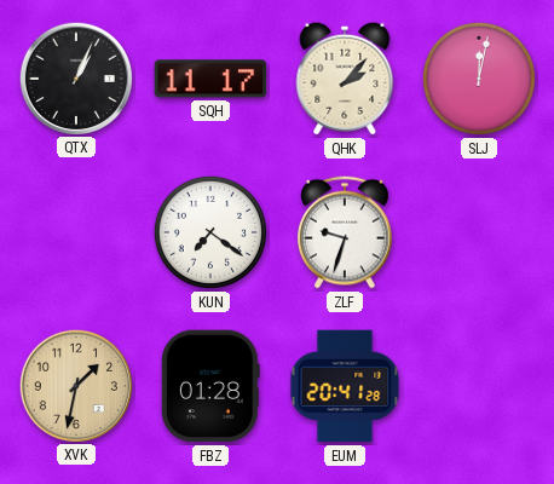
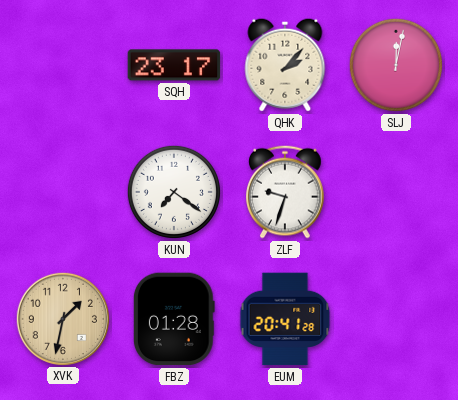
QTX: 1:04 -> none (75, 77)
SQH: 11:17 -> 23:17 (174, 65)
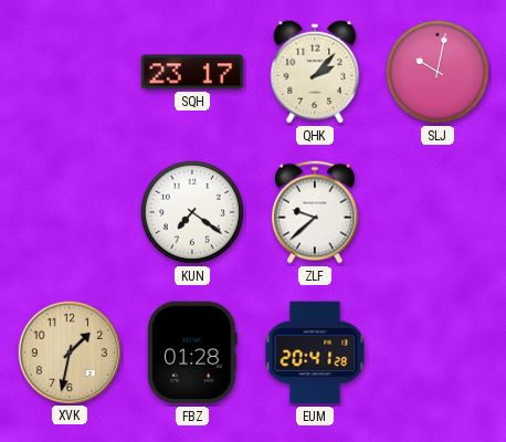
SLJ: 12:02 -> 10:02 (438, 72)
ZLF: 9:33 -> 9:38 (316, 212)
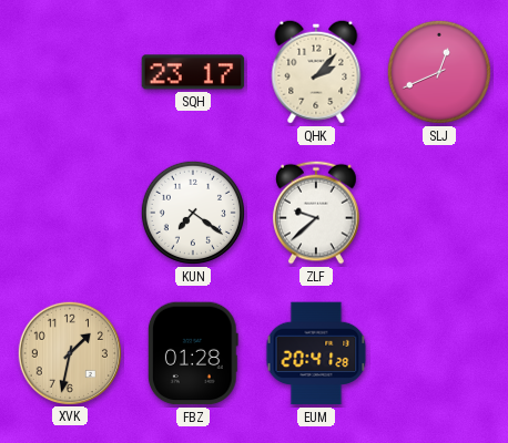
SLJ: 10:02 -> 12:41 (439, 72)
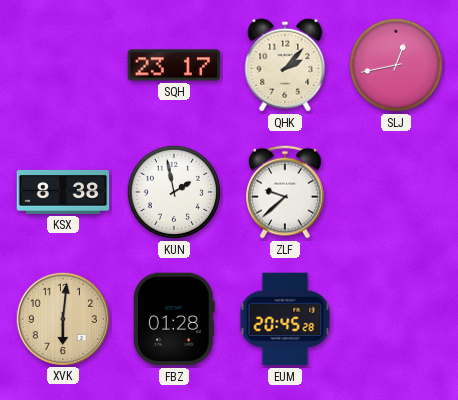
SLJ: 12:41 -> 12:43 (396, 65)
KSX: none -> 8:38 (63, 192)
KUN: 7:21 -> 1:58 (174, 192)
XVK: 1:32 -> 6:01 (62, 318)
EUM: 20:41 -> 20:45 (285, 319)
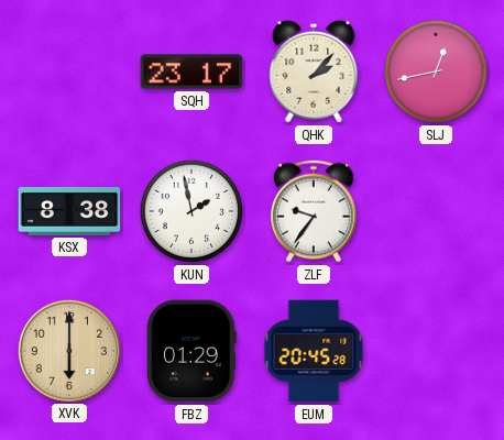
ZLF: 9:38 -> 9:36 (315, 211)
XVK: 6:01 -> 6:00 (68, 350)
FBZ: 01:28 -> 01:29 (191, 351)
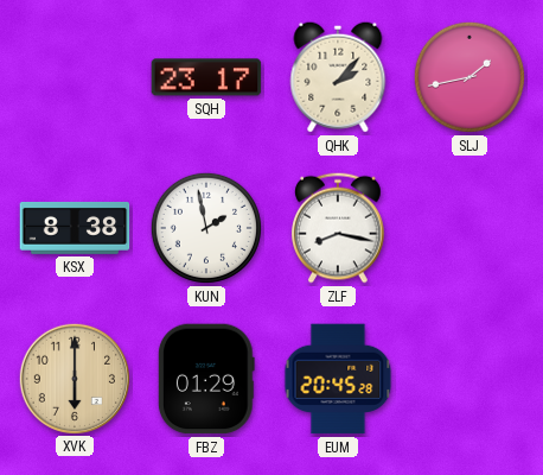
SLJ: 12:43 -> 1:43 (469, 77)
ZLF: 9:36 -> 8:17 (339, 228)
